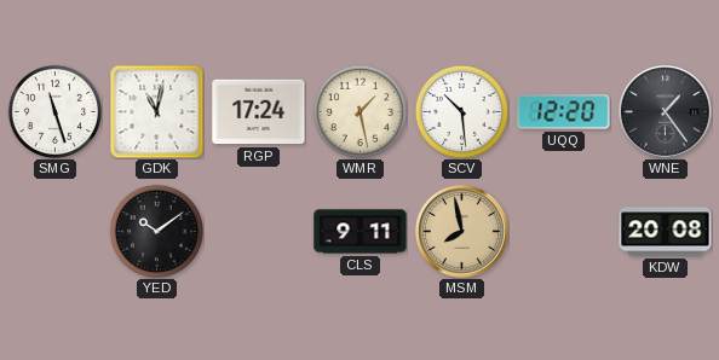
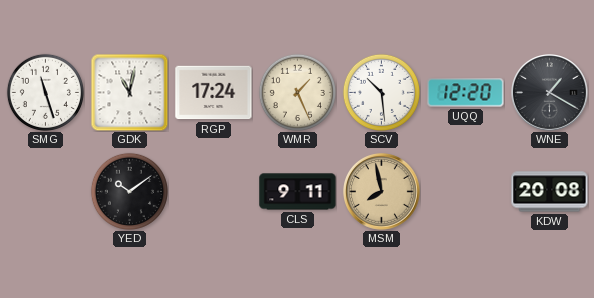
WMR: 1:28 -> 1:26 (297, 92)
WNE: 1:24 -> 1:20 (550, 93)
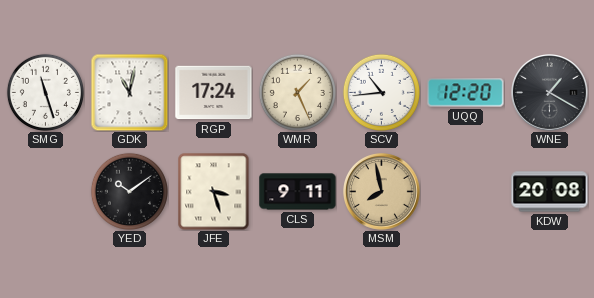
SCV: 10:29 -> 10:44 (381, 92)
JFE: none -> 3:27 (214, 191)
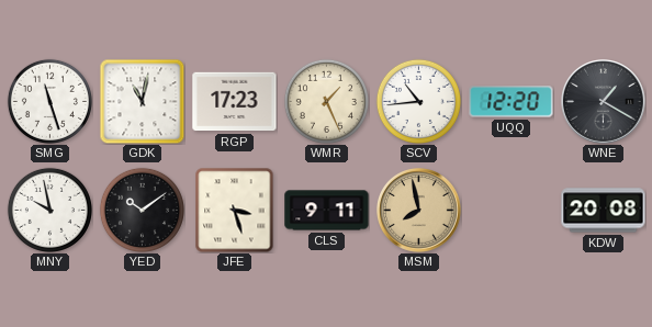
RGP: 17:24 -> 17:23 (235, 102)
MNY: none -> 9:58 (49, 210)
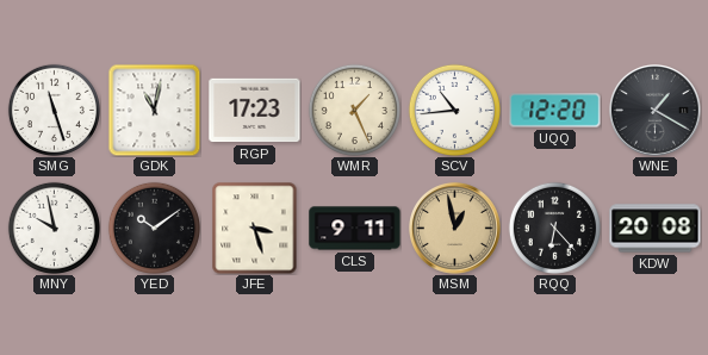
MSM: 7:58 -> 12:58 (455, 229)
RQQ: none -> 6:23 (554, 228)
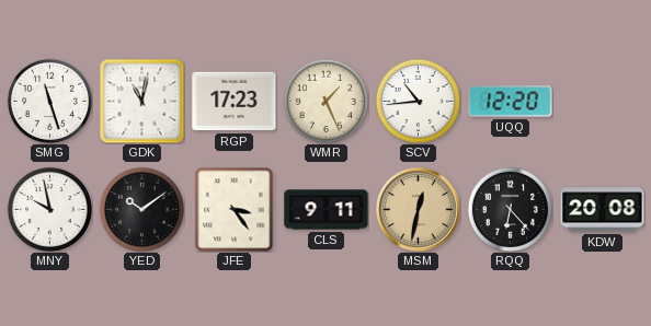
WNE: 1:20 -> none (656, 111)
JFE: 3:27 -> 3:24 (235, 209)
MSM: 12:58 -> 12:32 (419, 210)
